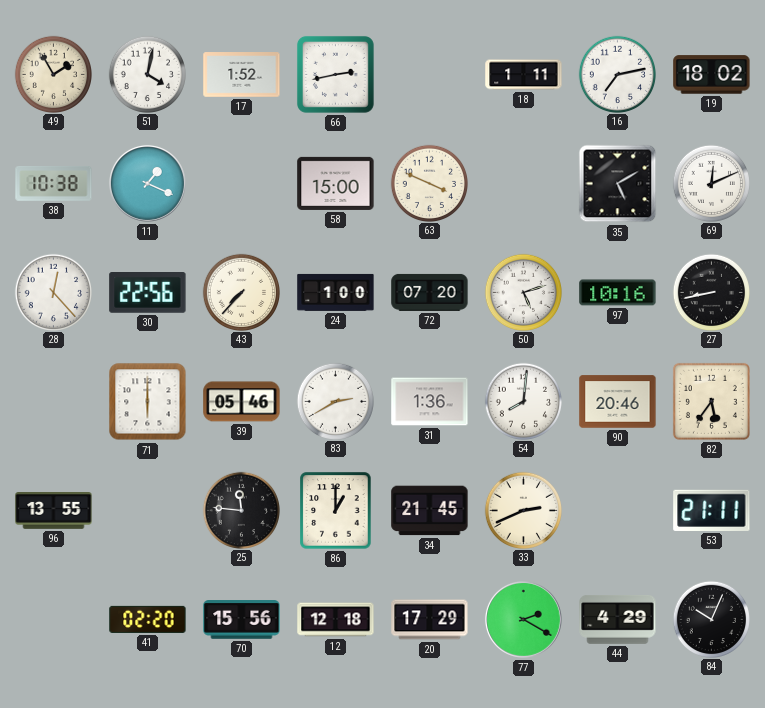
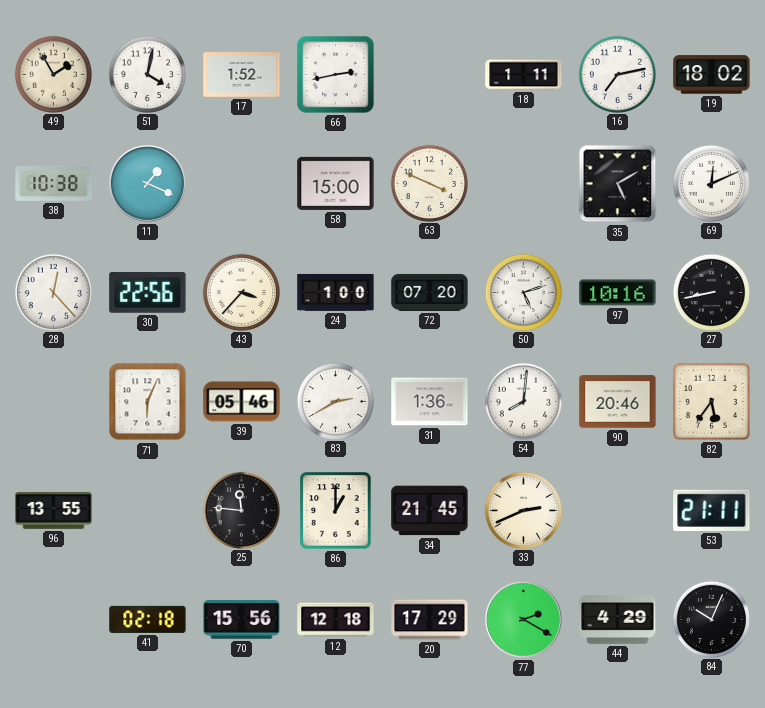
43: 7:37 -> 3:37 (241, 292)
71: 6:00 -> 6:04 (148, 402)
41: 02:20 -> 02:18 (148, 619)
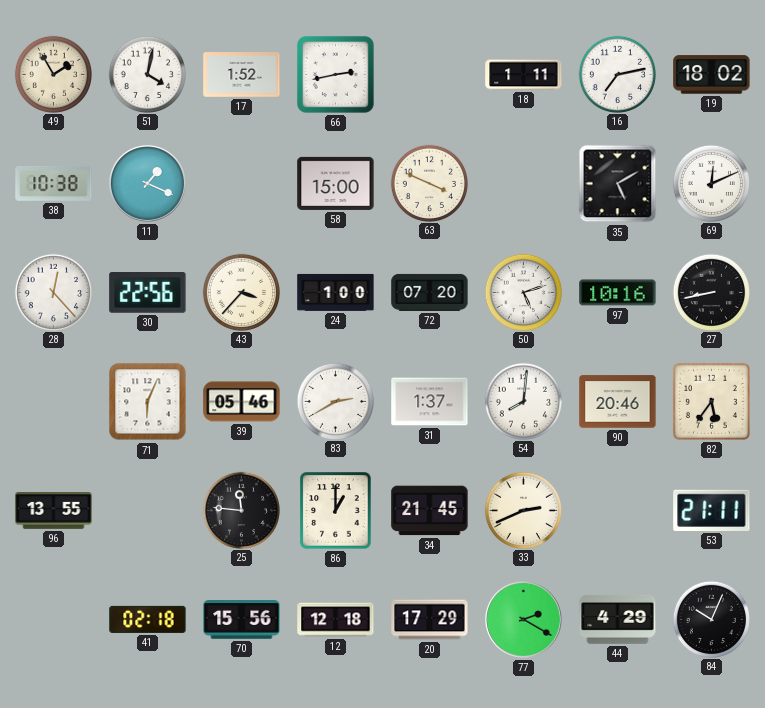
31: 1:36 -> 1:37 (430, 402)
